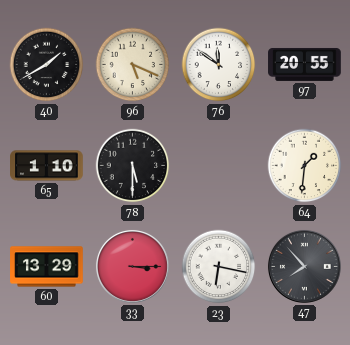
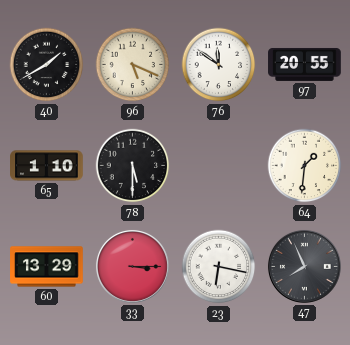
47: 7:53 -> 7:56 (304, 266)
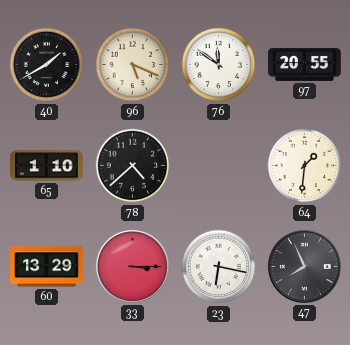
78: 5:30 -> 4:38 (133, 166)
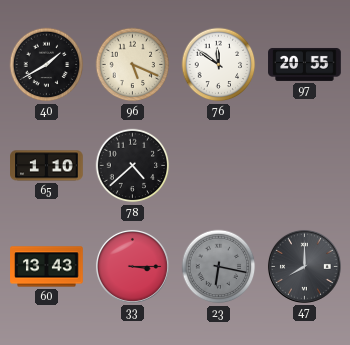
64: 1:31 -> none (305, 166)
60: 13:29 -> 13:43 (47, 267)
23 dial: white -> grey (219, 267)
47: 7:56 -> 8:00 (304, 266)
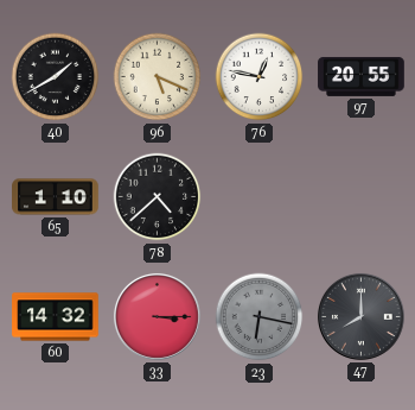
76: 11:51 -> 12:47 (260, 77)
60: 13:43 -> 14:32 (56, 317)
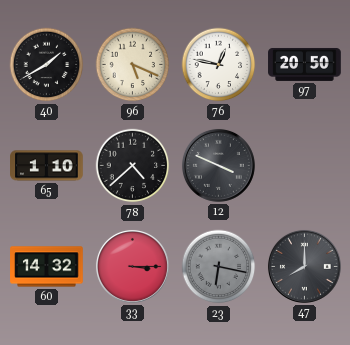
97: 20:55 -> 20:50 (305, 64)
12: none -> 3:49 (218, 165)
